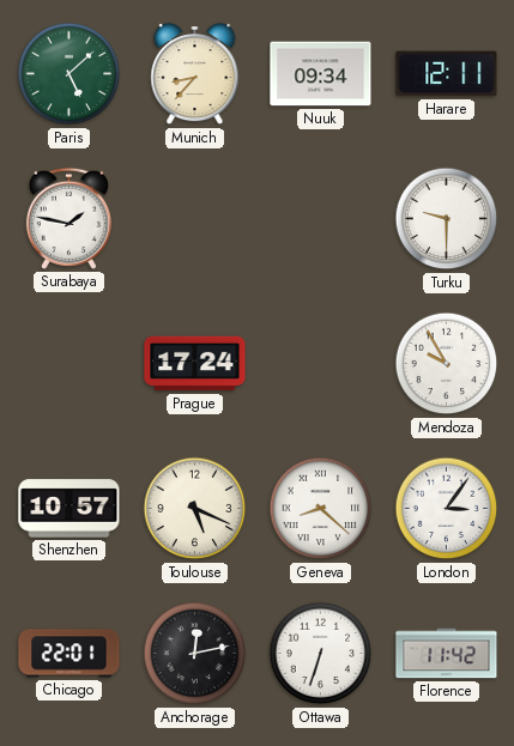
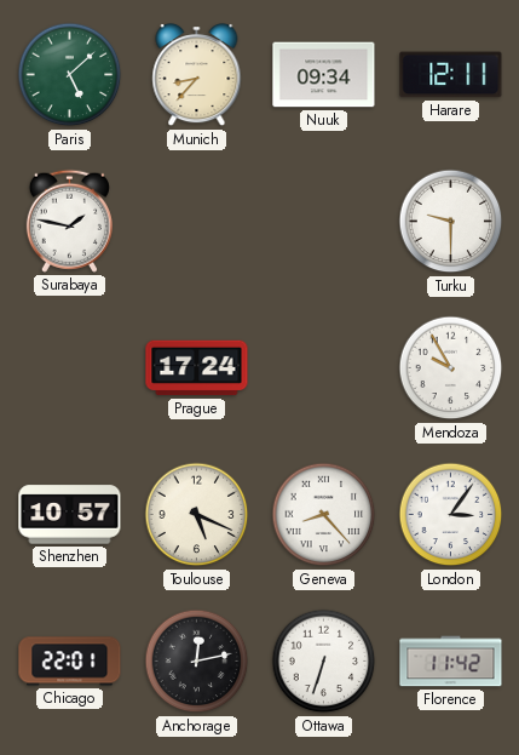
Geneva: 8:22 -> 8:23 (324, 515)
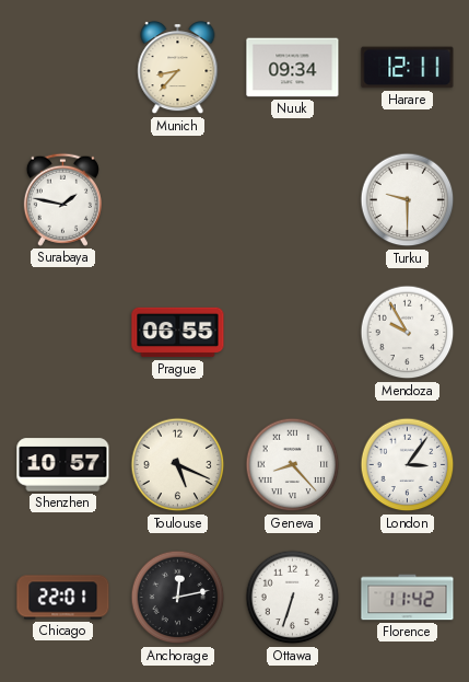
Paris: 5:08 -> none (70, 75)
Prague: 17:24 -> 06:55 (178, 333)
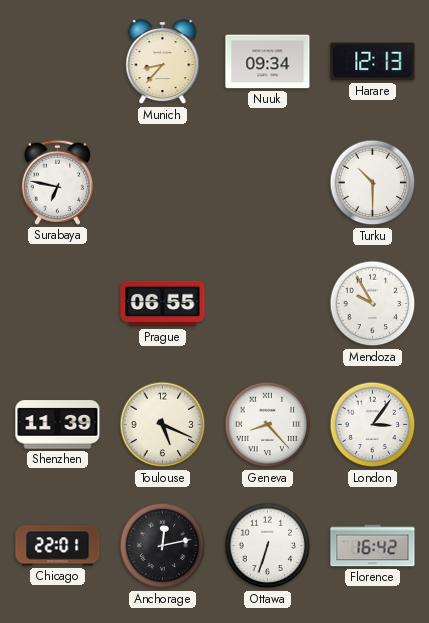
Harare: 12:11 -> 12:13 (373, 62)
Surabaya: 1:47 -> 6:47 (57, 182)
Turku: 9:30 -> 10:30 (373, 183)
Shenzhen: 10:57 -> 11:39 (58, 425)
Florence: 11:42 -> 16:42 (373, 546)
